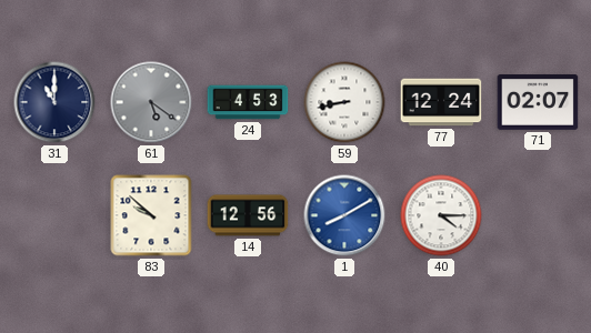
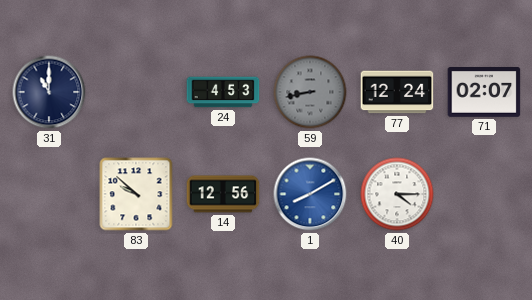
61: 5:21 -> none (151, 102)
59 dial: white -> grey (310, 92)
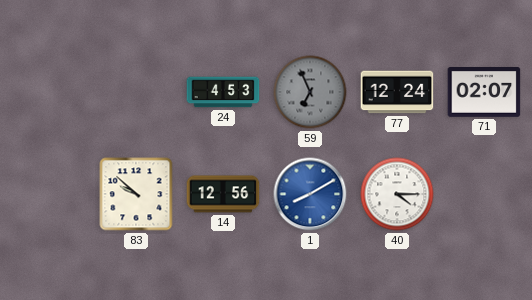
31: 11:00 -> none (49, 92)
59: 8:43 -> 6:56 (310, 92)
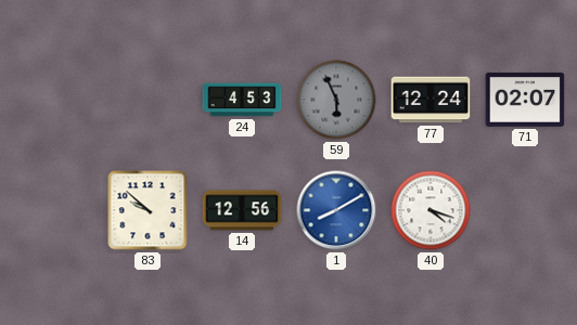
59: 6:56 -> 5:56 (336, 100)
40: 4:15 -> 4:18 (431, 210)
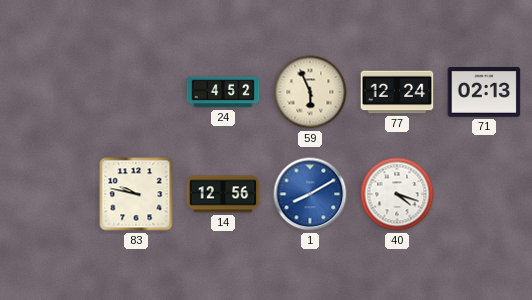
24: 4:53 -> 4:52 (223, 92)
59 dial: grey -> cream (310, 92)
71: 02:07 -> 02:13 (484, 93)
83: 9:52 -> 9:47 (136, 194)
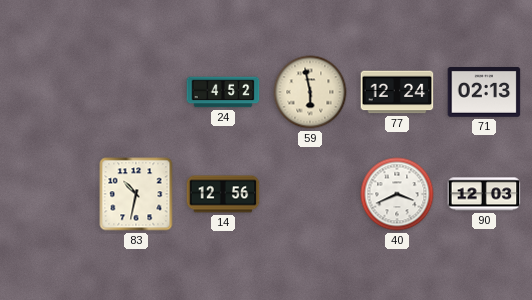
59: 5:56 -> 5:58 (310, 92)
83: 9:47 -> 10:32 (136, 194)
1: 8:10 -> none (310, 194)
40: 4:18 -> 3:41 (397, 194)
90: none -> 12:03 (484, 194)
